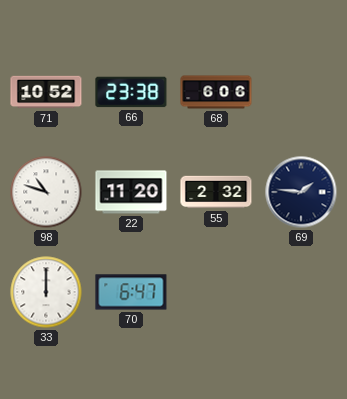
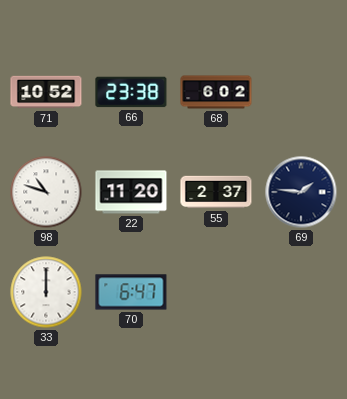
68: 6:06 -> 6:02 (216, 92)
55: 2:32 -> 2:37 (216, 192)
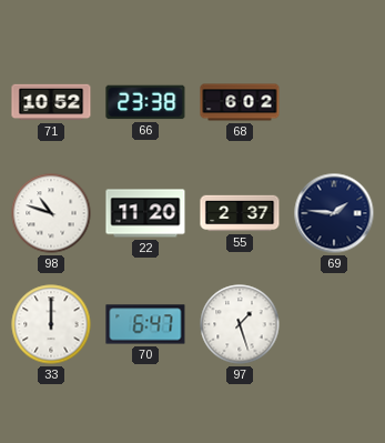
97: none -> 1:27 (240, 324)
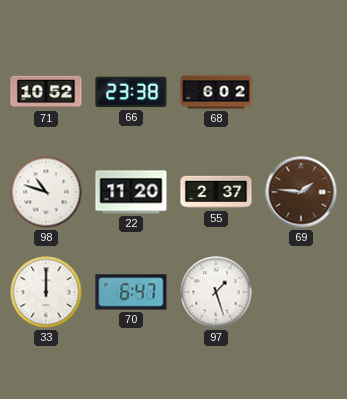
69 dial: navy -> brown (301, 192)
